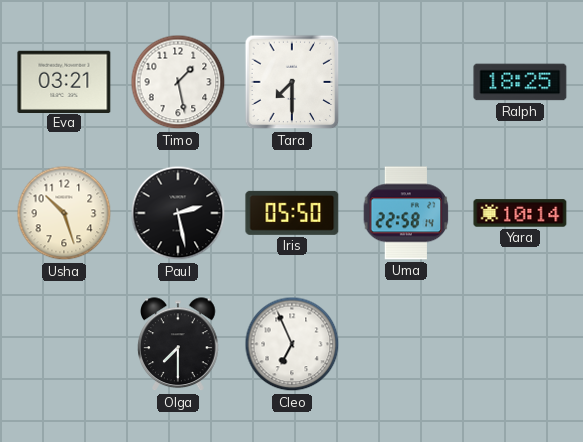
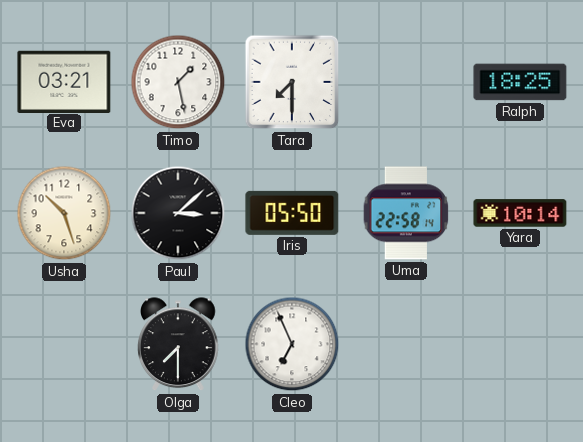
Paul: 2:28 -> 3:08 (178, 213)
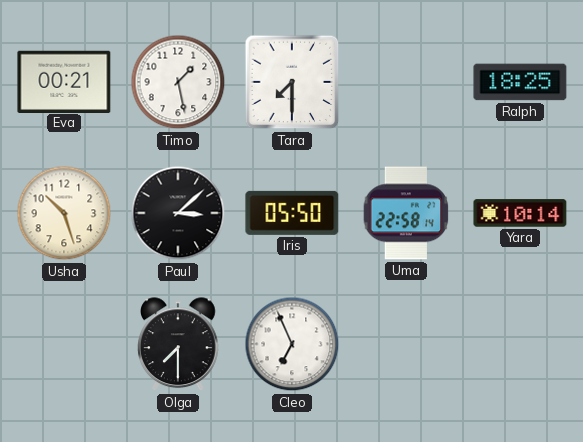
Eva: 03:21 -> 00:21 (64, 81)
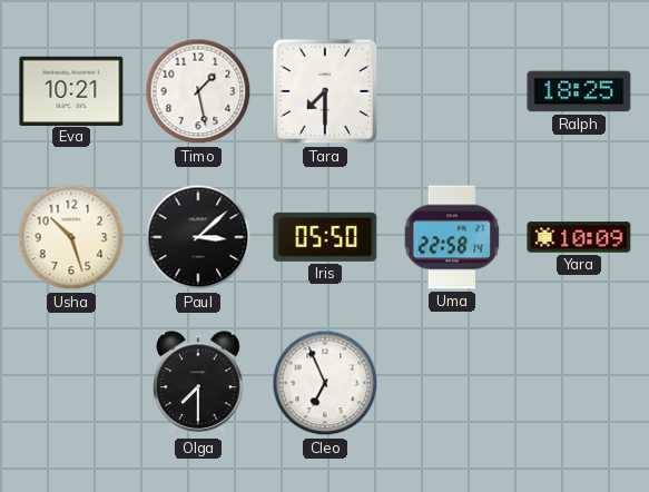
Eva: 00:21 -> 10:21 (71, 90)
Yara: 10:14 -> 10:09 (579, 237)
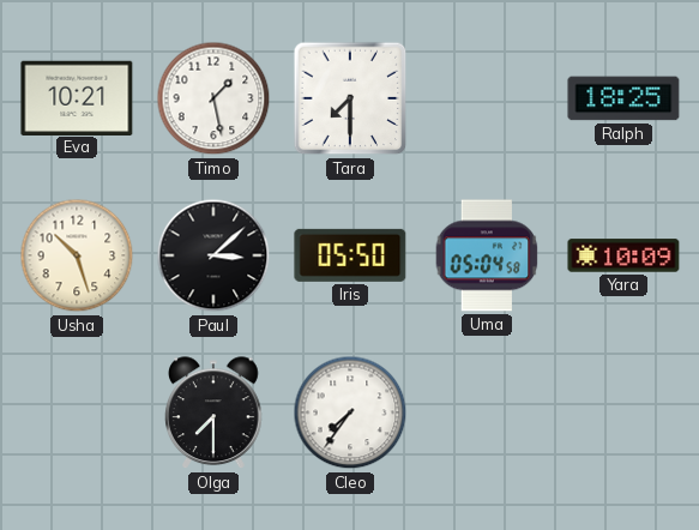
Uma: 22:58 -> 05:04 (487, 255)
Cleo: 6:56 -> 7:36 (350, 412)
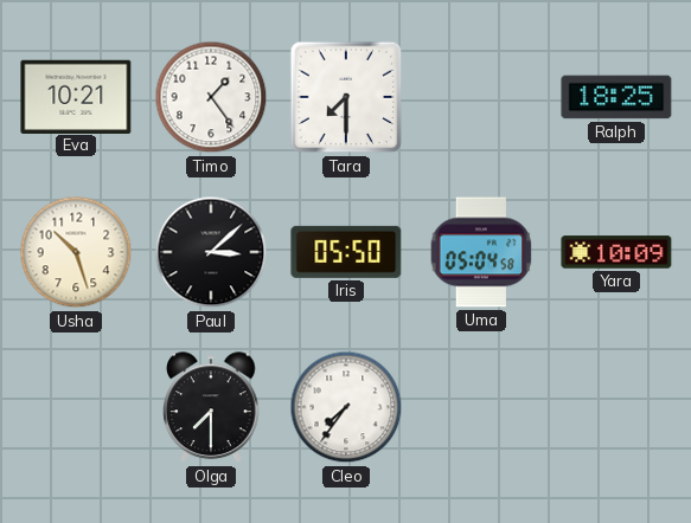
Timo: 1:28 -> 1:24 (211, 97)
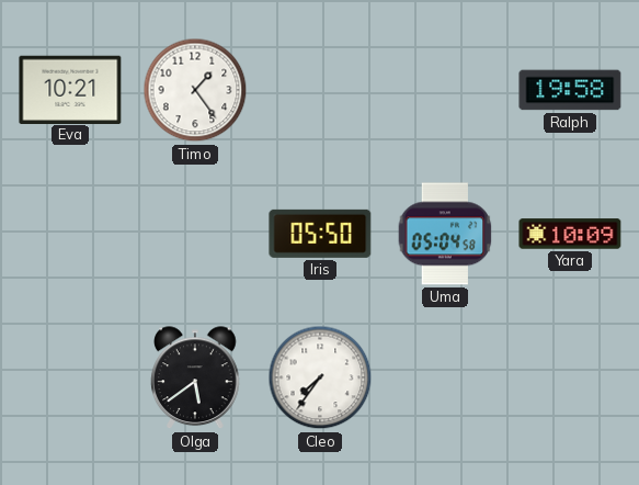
Tara: 7:30 -> none (346, 97)
Ralph: 18:25 -> 19:58 (570, 90)
Usha: 10:27 -> none (76, 252)
Paul: 3:08 -> none (211, 252)
Olga: 7:30 -> 5:39 (196, 379)
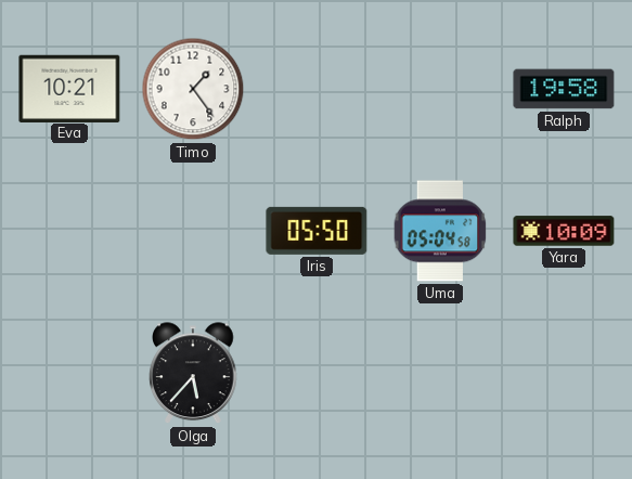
Olga: 5:39 -> 5:37 (194, 374)
Cleo: 7:36 -> none (320, 377)
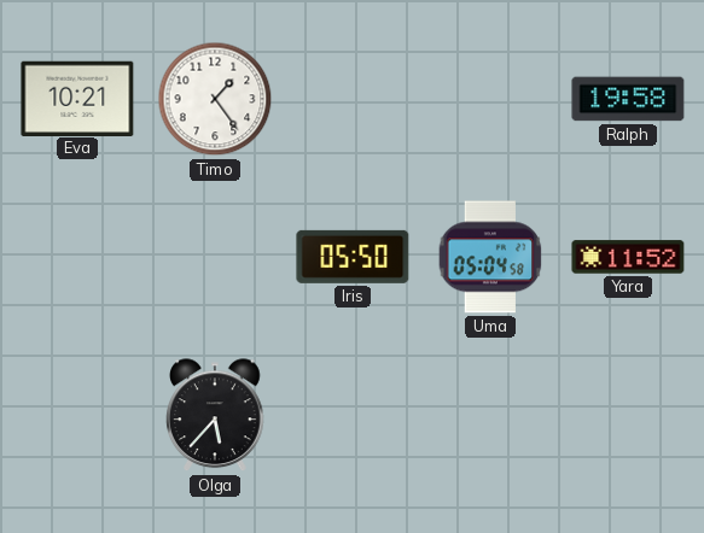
Yara: 10:09 -> 11:52 (628, 257)
